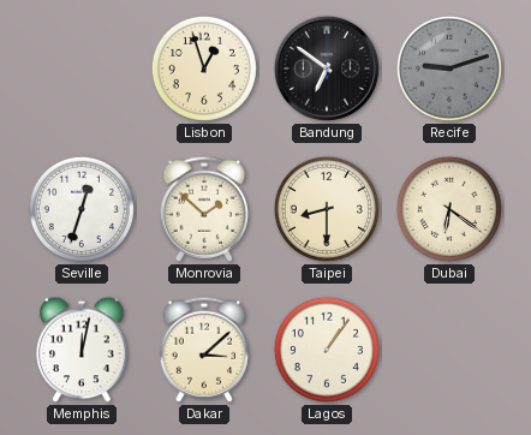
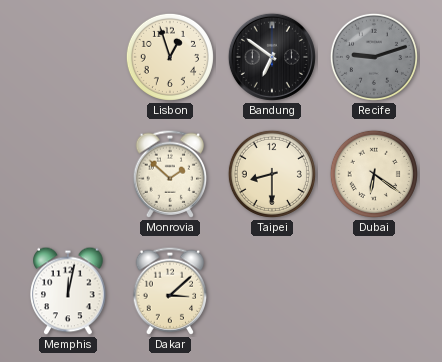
Seville: 12:33 -> none (82, 209)
Lagos: 1:06 -> none (327, 350)
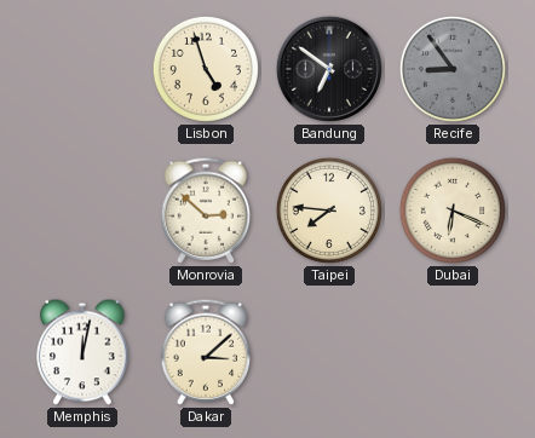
Lisbon: 12:57 -> 4:57 (206, 69)
Recife: 9:12 -> 8:54 (453, 69)
Monrovia: 1:52 -> 2:52 (206, 211)
Taipei: 8:30 -> 7:46 (329, 211)
Dubai: 6:21 -> 6:19 (453, 211)
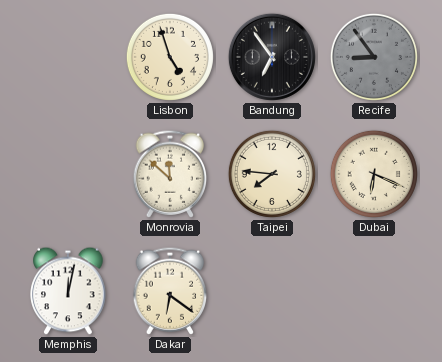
Bandung: 6:51 -> 6:54 (272, 57)
Monrovia: 2:52 -> 11:52 (170, 174)
Dakar: 3:08 -> 6:21 (170, 291)
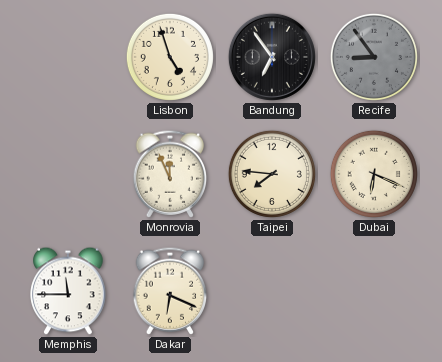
Monrovia: 11:52 -> 11:56 (170, 174)
Memphis: 12:02 -> 11:45 (68, 291)
Dakar: 6:21 -> 6:19 (170, 291)
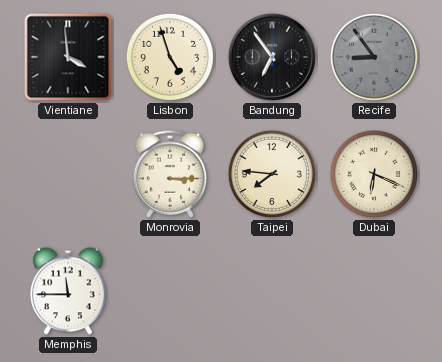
Vientiane: none -> 3:59 (68, 57)
Monrovia: 11:56 -> 3:15 (170, 174)
Dakar: 6:19 -> none (170, 291)
